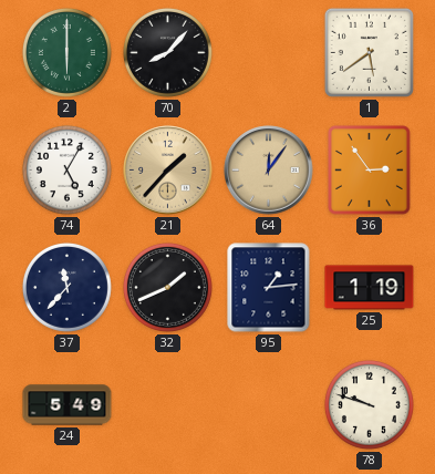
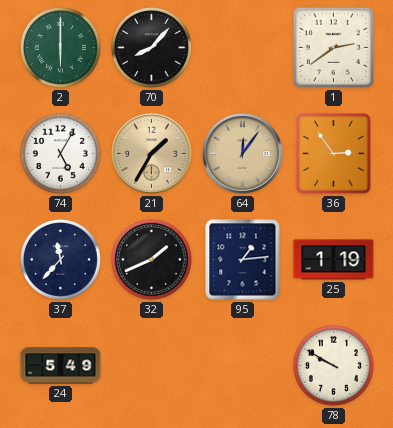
1: 5:39 -> 2:39 (333, 47)
21: 1:37 -> 1:35 (152, 154)
78: 9:48 -> 9:50 (333, 365)
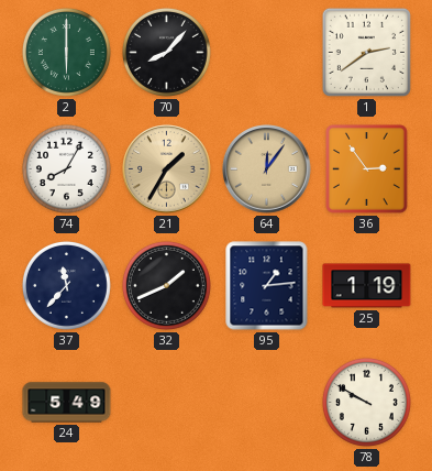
74: 5:05 -> 8:05 (66, 168)
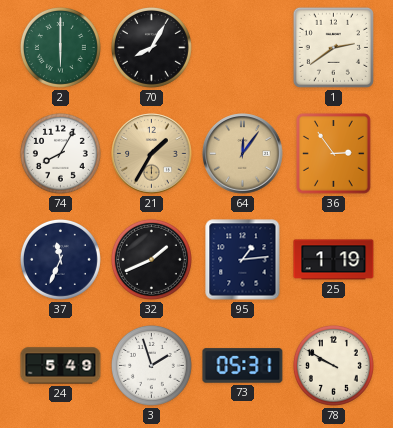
70: 8:07 -> 8:05 (151, 47)
37: 11:37 -> 11:34 (60, 259)
3: none -> 1:57 (151, 365)
73: none -> 05:31 (243, 366)
